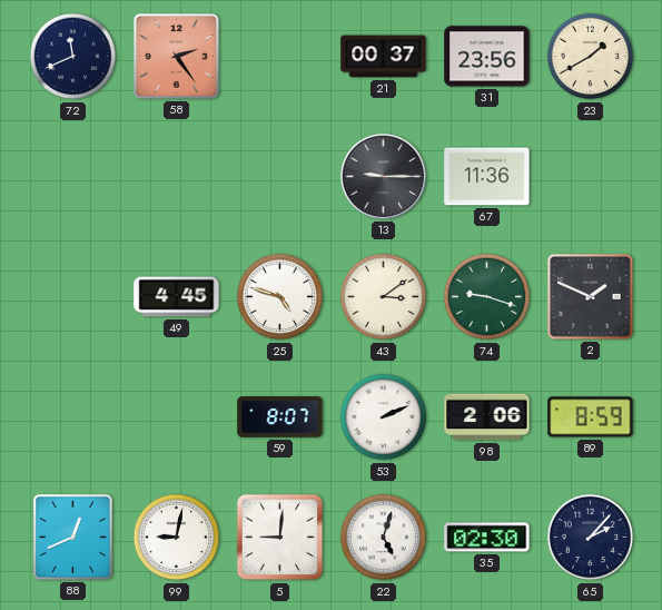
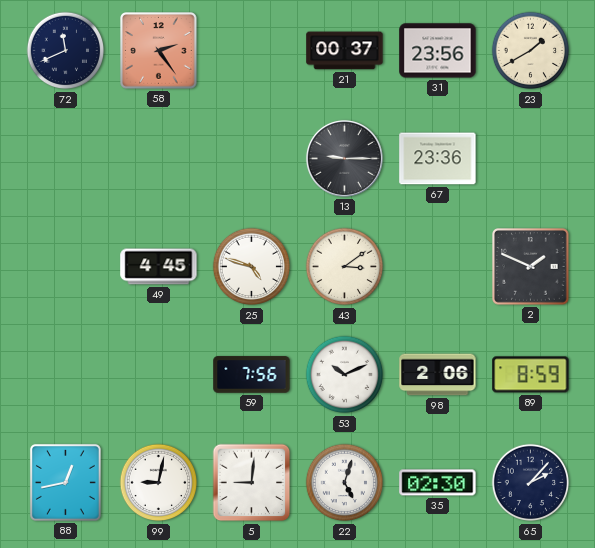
67: 11:36 -> 23:36 (438, 159)
74: 9:18 -> none (487, 297)
59: 8:07 -> 7:56 (252, 375)
53: 2:11 -> 10:11 (345, 375)
88: 12:41 -> 12:43 (65, 482)
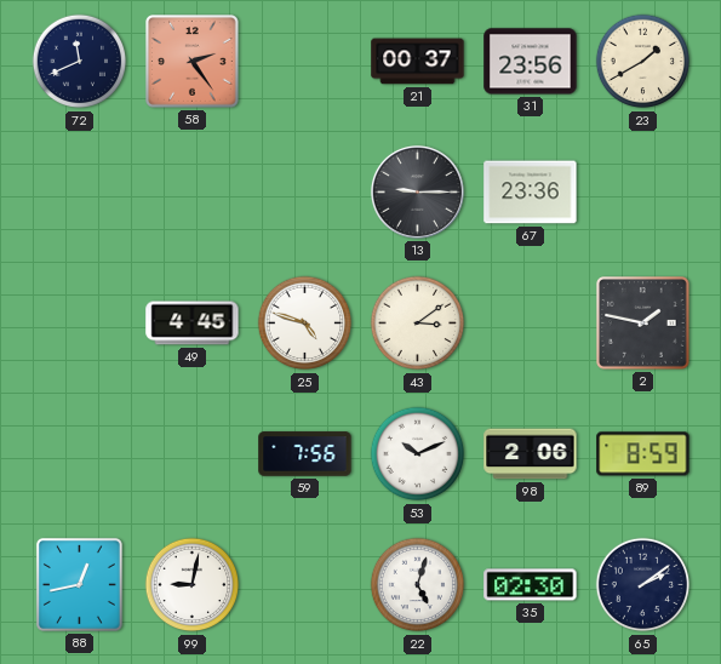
2: 1:49 -> 1:47 (643, 324)
5: 9:01 -> none (252, 483)
65: 2:07 -> 2:09 (643, 585)
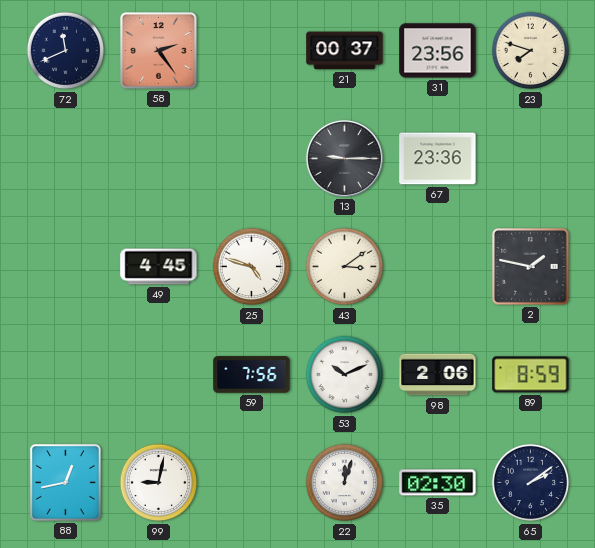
23: 1:40 -> 7:48 (531, 51)
22: 5:03 -> 12:03 (345, 483)
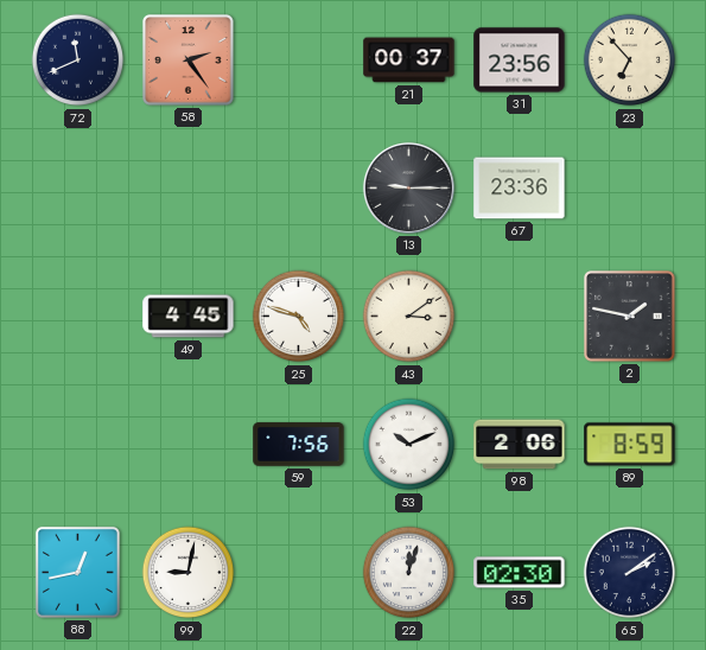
23: 7:48 -> 6:53 (630, 60)
